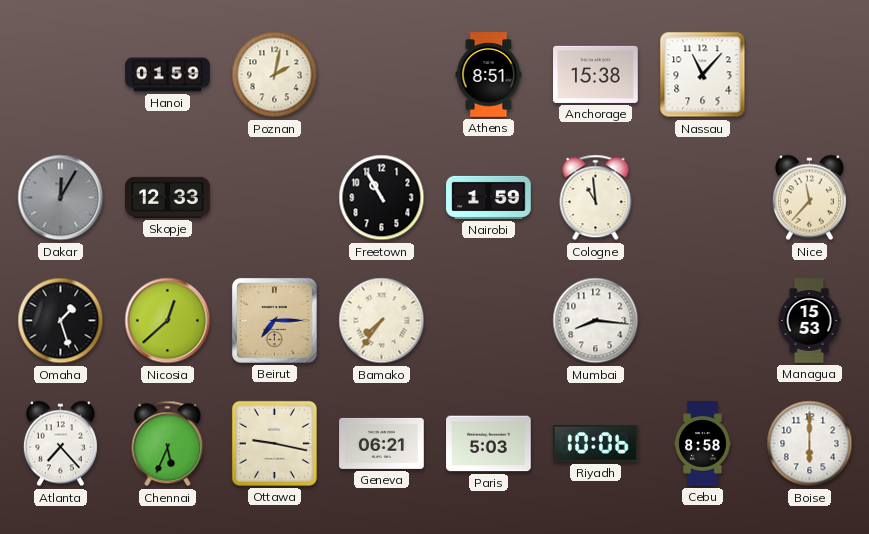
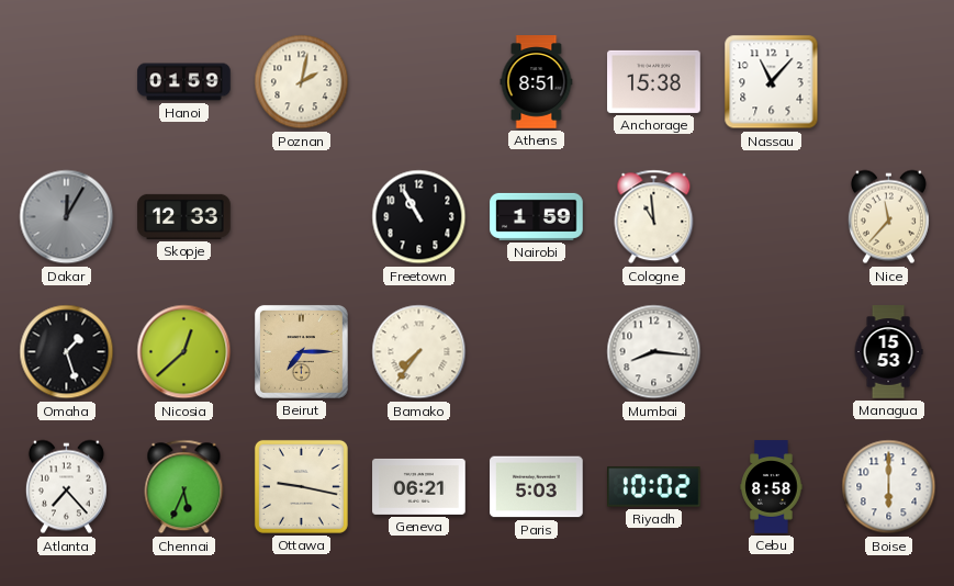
Riyadh: 10:06 -> 10:02 (654, 487)
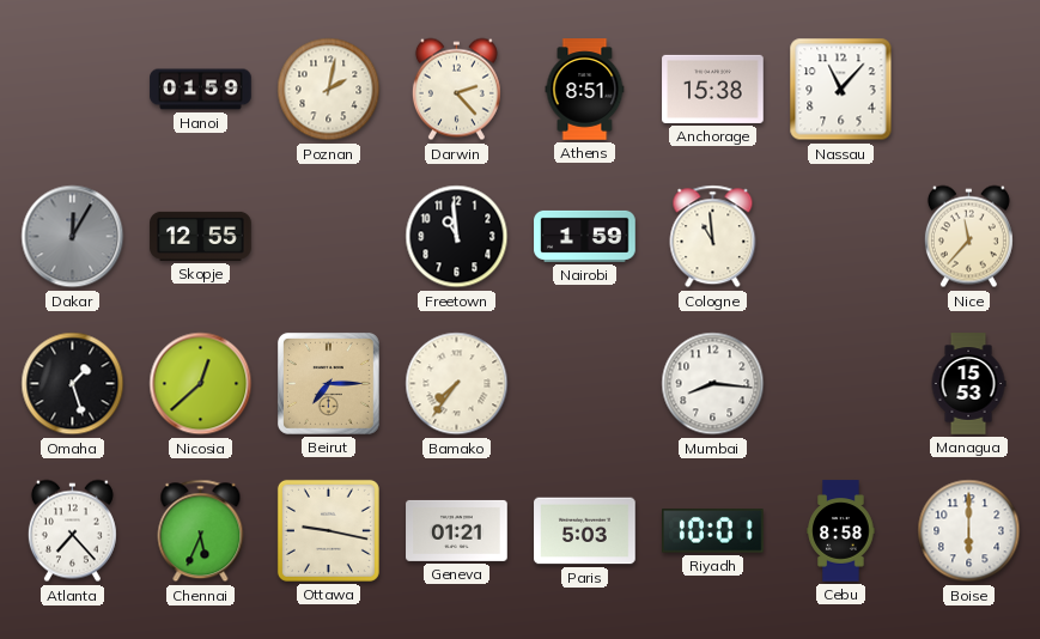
Darwin: none -> 2:23 (456, 90)
Skopje: 12:33 -> 12:55 (201, 236)
Freetown: 10:55 -> 10:59 (457, 237)
Geneva: 06:21 -> 01:21 (457, 530)
Riyadh: 10:02 -> 10:01 (713, 531)
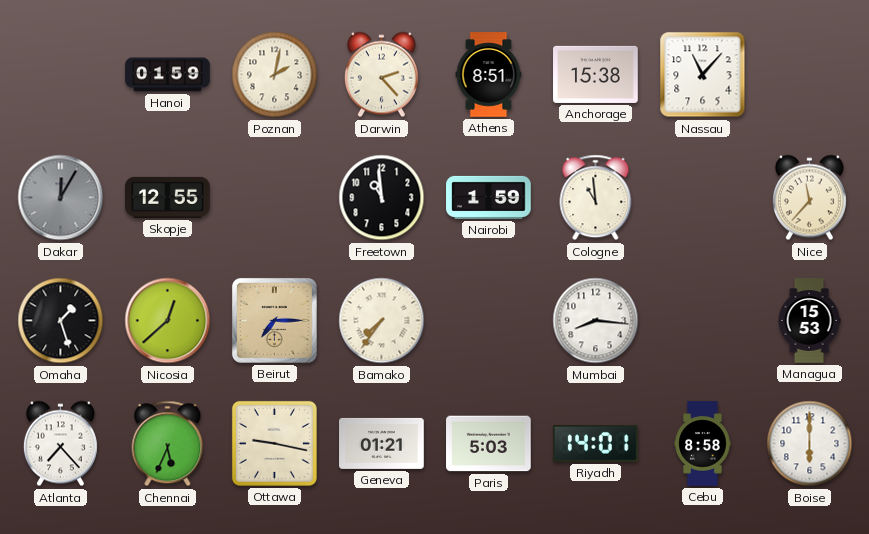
Riyadh: 10:01 -> 14:01 (596, 444)
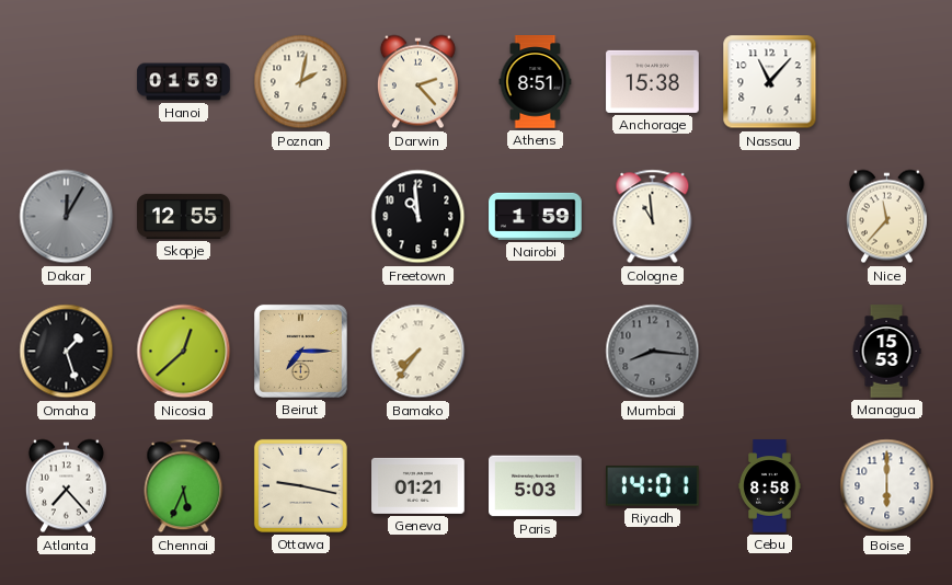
Mumbai dial: white -> grey (653, 352)
